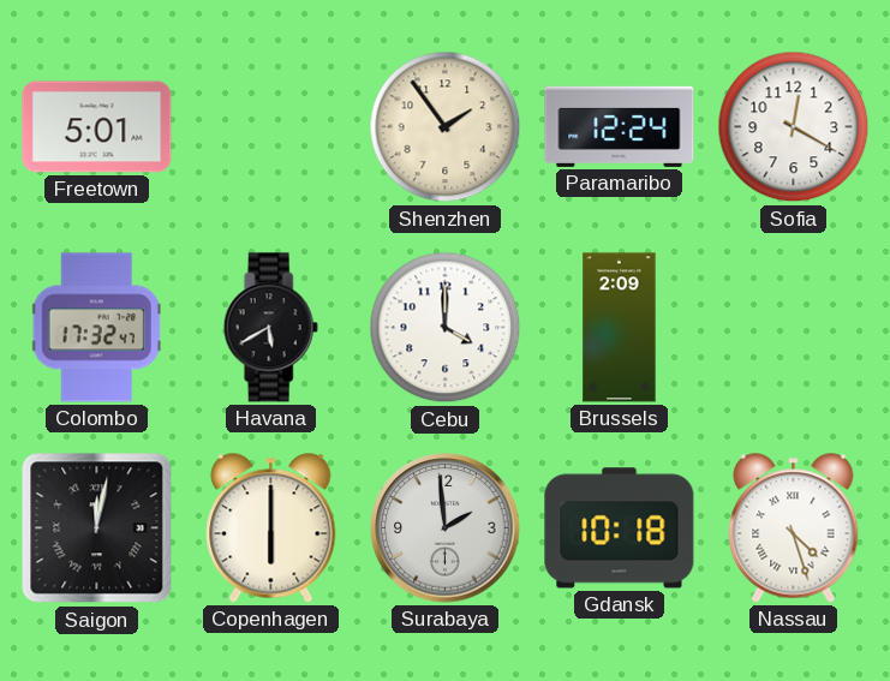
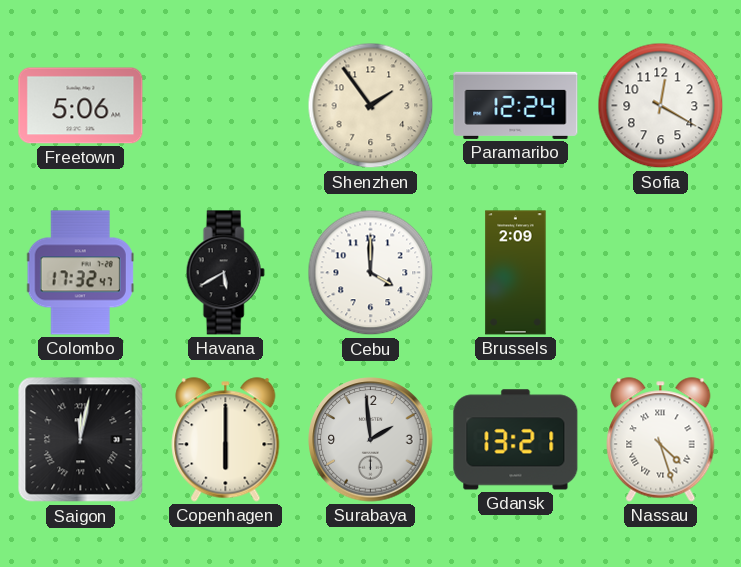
Freetown: 5:01 -> 5:06 (81, 106)
Gdansk: 10:18 -> 13:21 (516, 440)
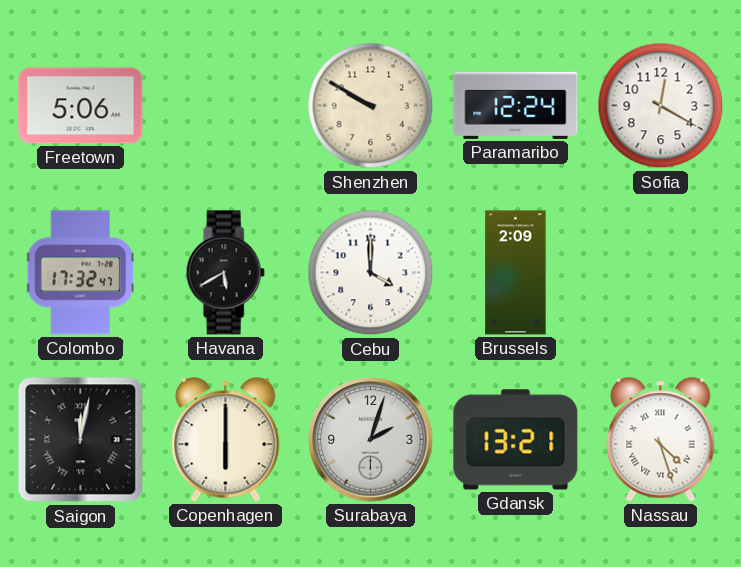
Shenzhen: 1:54 -> 9:50 (371, 106)
Surabaya: 1:59 -> 2:03 (371, 440)
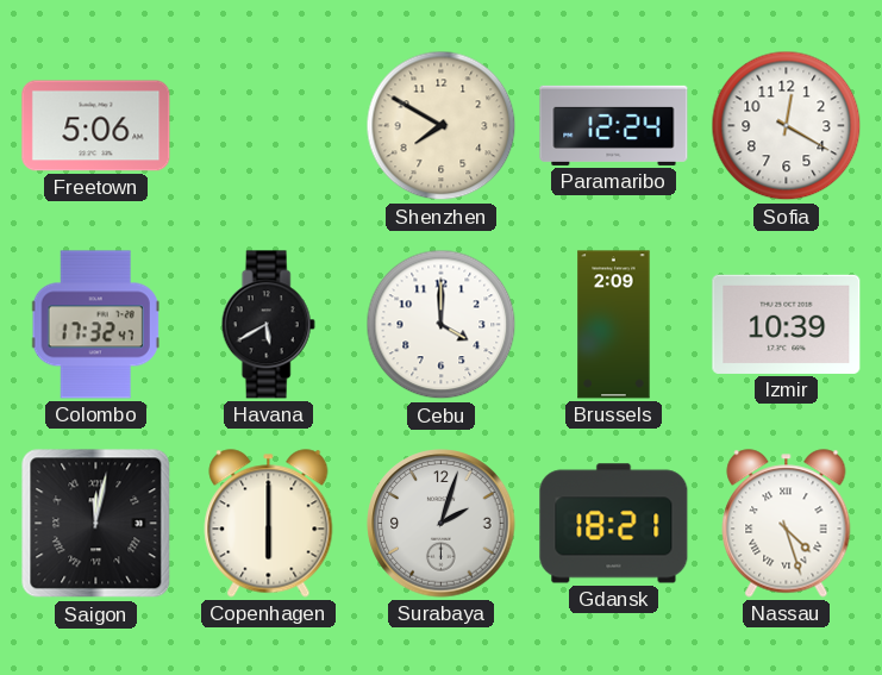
Shenzhen: 9:50 -> 7:50 (442, 126)
Izmir: none -> 10:39 (787, 324)
Gdansk: 13:21 -> 18:21 (614, 524)
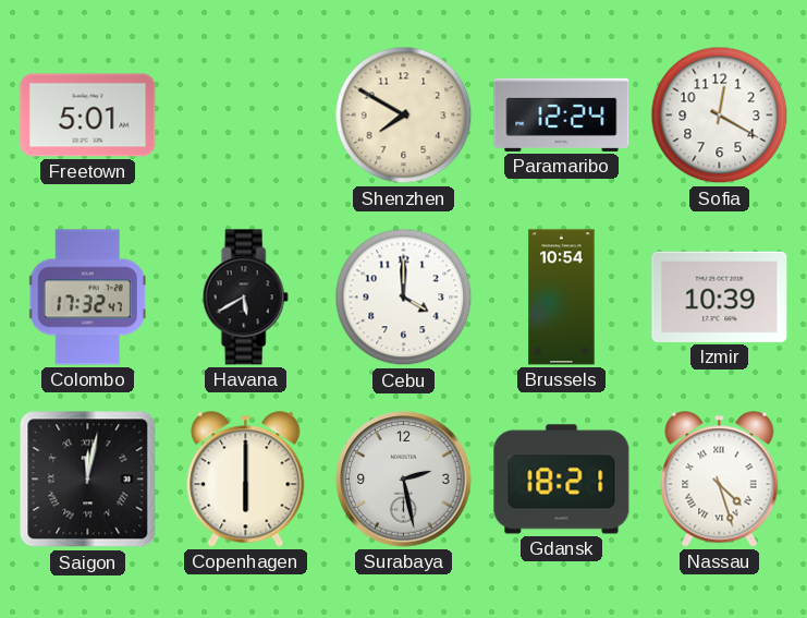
Freetown: 5:06 -> 5:01 (88, 116)
Brussels: 2:09 -> 10:54 (562, 298)
Surabaya: 2:03 -> 2:28 (404, 480)
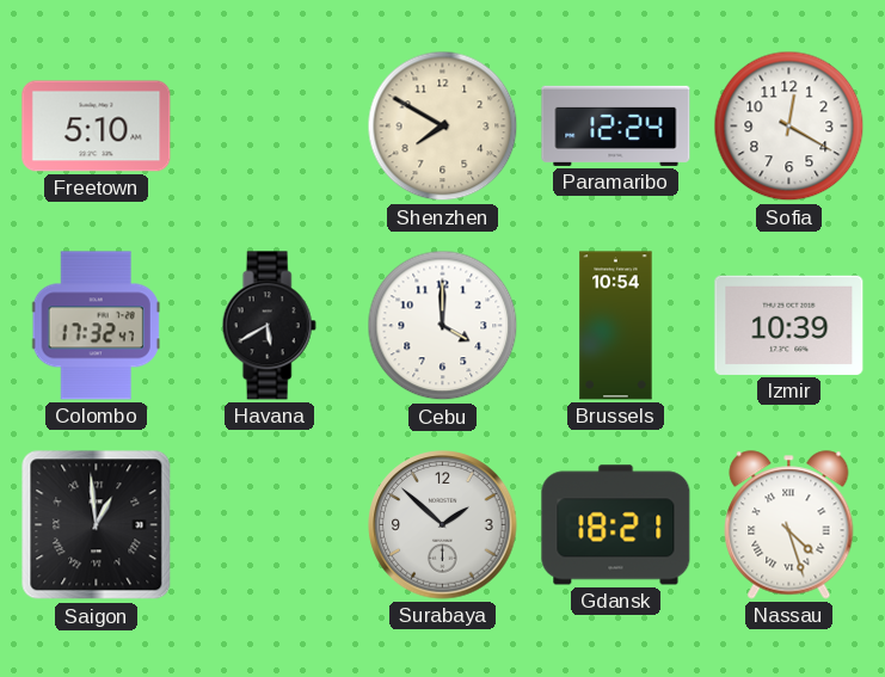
Freetown: 5:01 -> 5:10 (97, 127)
Saigon: 12:02 -> 12:59 (97, 525)
Copenhagen: 6:00 -> none (246, 480)
Surabaya: 2:28 -> 1:52 (443, 525)
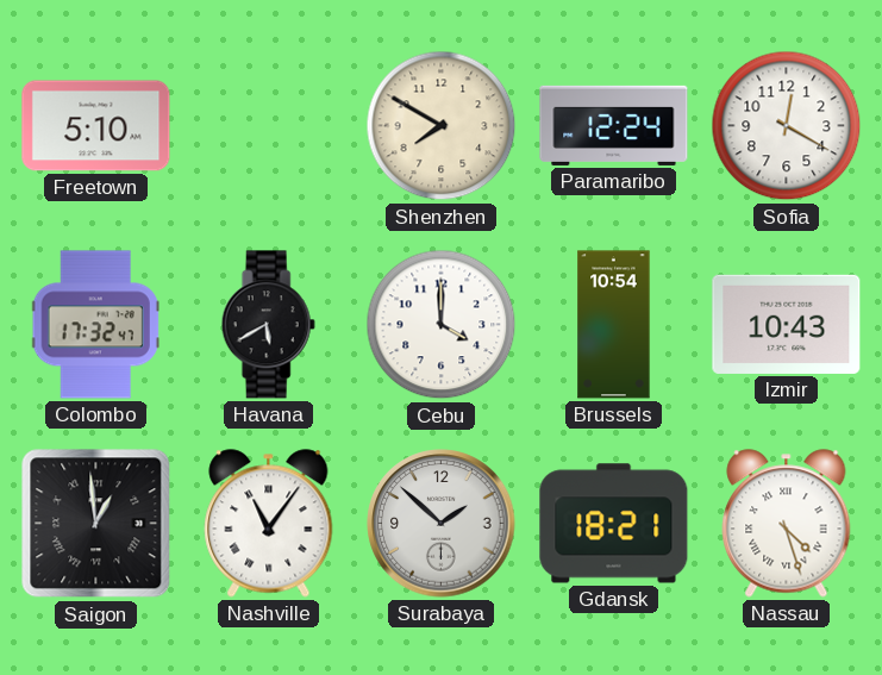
Izmir: 10:39 -> 10:43 (787, 324)
Nashville: none -> 11:06 (269, 524)
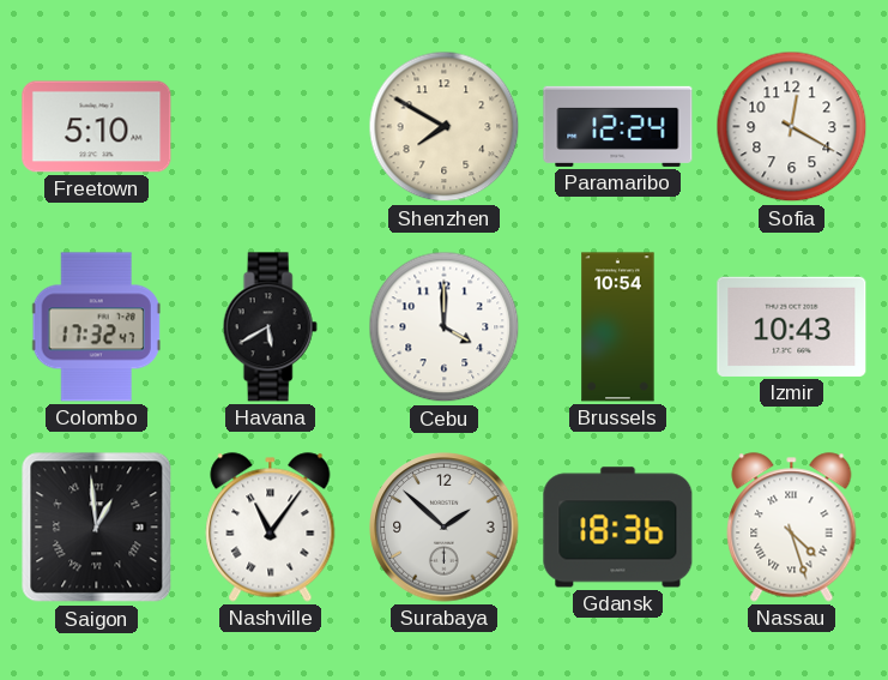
Gdansk: 18:21 -> 18:36 (618, 528)
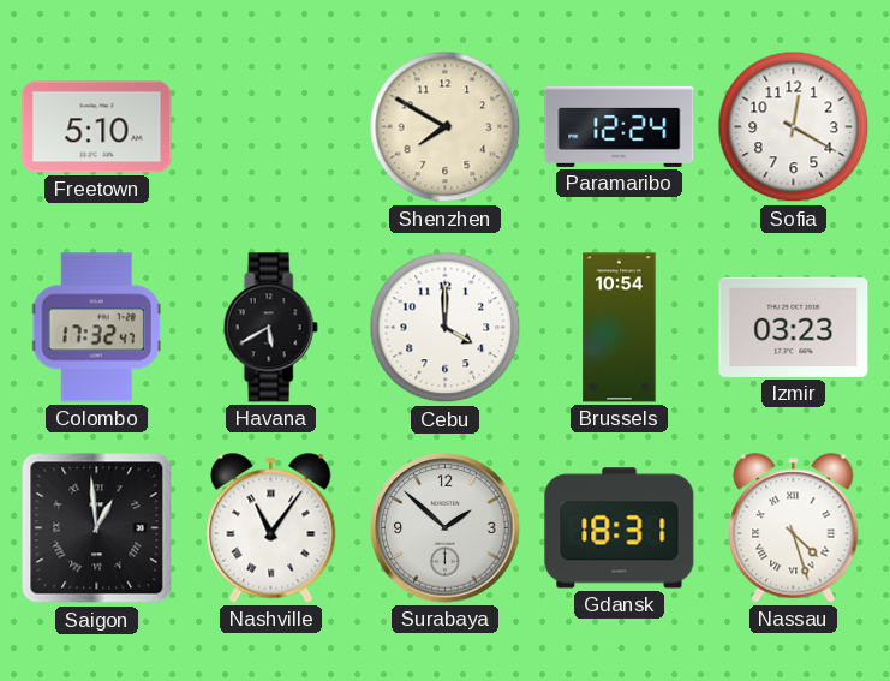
Izmir: 10:43 -> 03:23 (794, 327)
Gdansk: 18:36 -> 18:31 (620, 528)
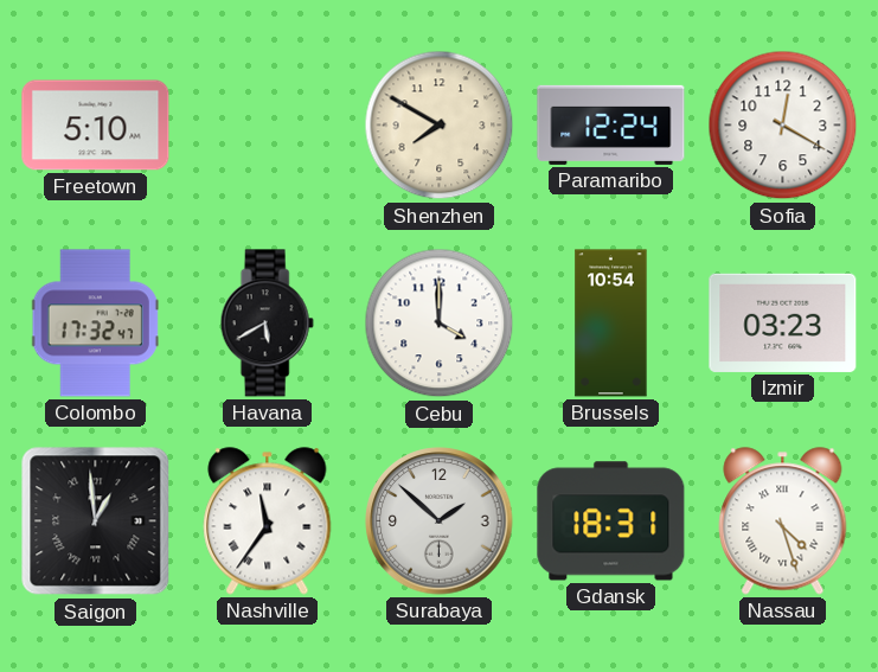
Nashville: 11:06 -> 11:36 (268, 521)
